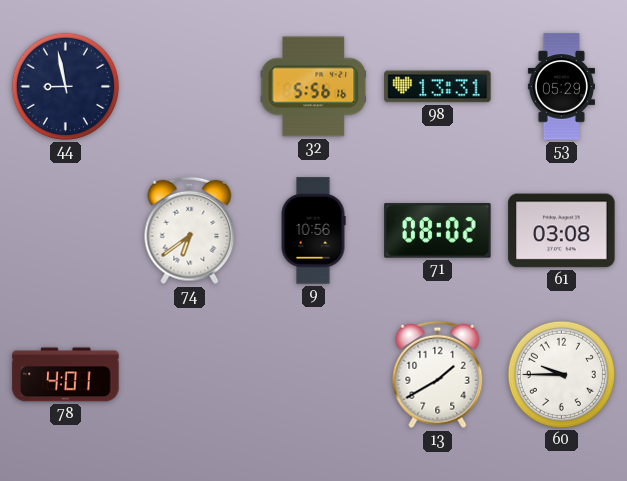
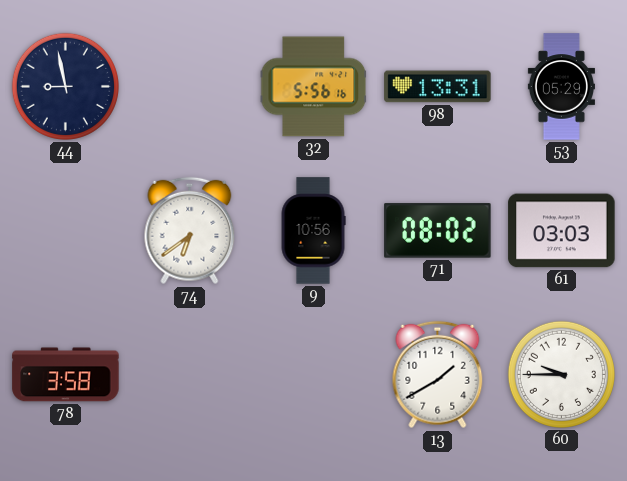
61: 03:08 -> 03:03 (562, 231)
78: 4:01 -> 3:58 (66, 375)
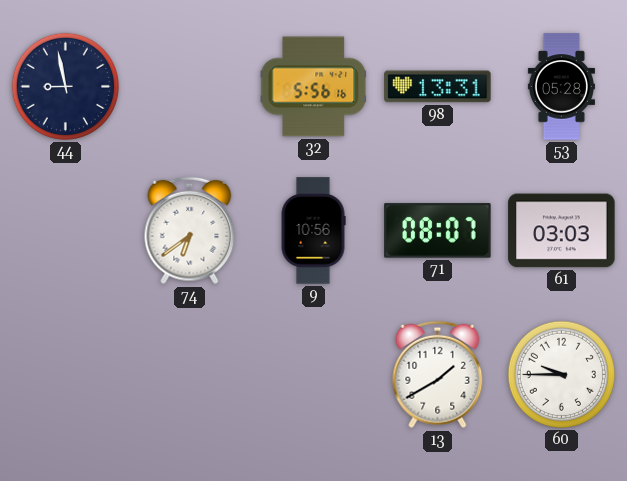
53: 05:29 -> 05:28 (561, 87)
71: 08:02 -> 08:07 (438, 231)
78: 3:58 -> none (66, 375)
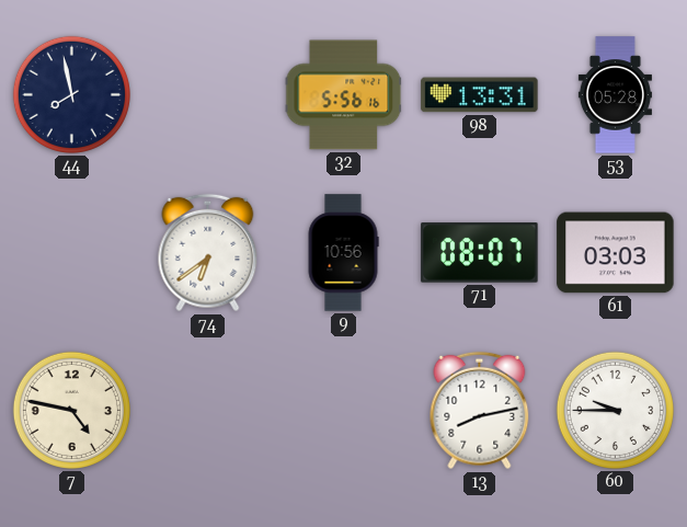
44: 8:58 -> 7:58 (71, 94)
7: none -> 4:47 (71, 410)
13: 1:40 -> 8:13 (480, 411)
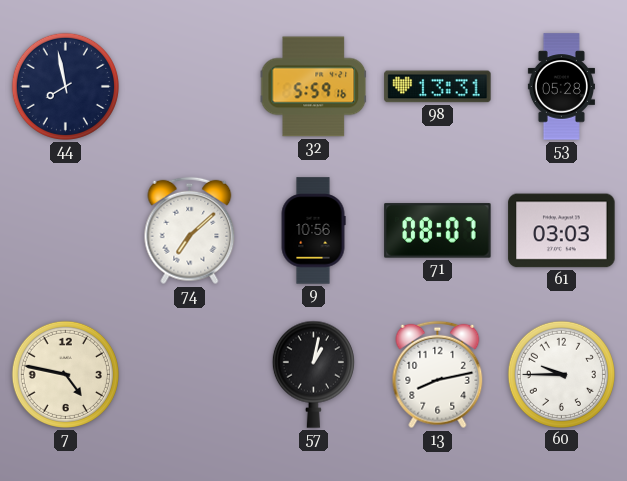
32: 5:56 -> 5:59 (314, 87)
74: 6:39 -> 7:08 (190, 231)
57: none -> 1:02 (313, 374)
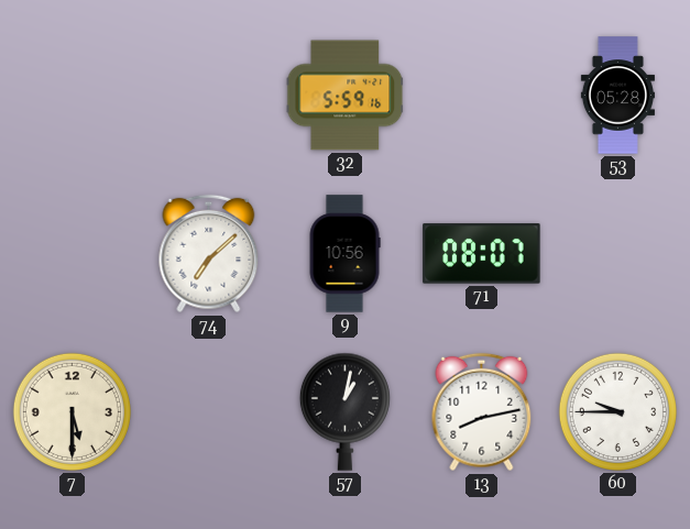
44: 7:58 -> none (65, 86)
98: 13:31 -> none (438, 87)
61: 03:03 -> none (562, 231)
7: 4:47 -> 5:30 (72, 411)
